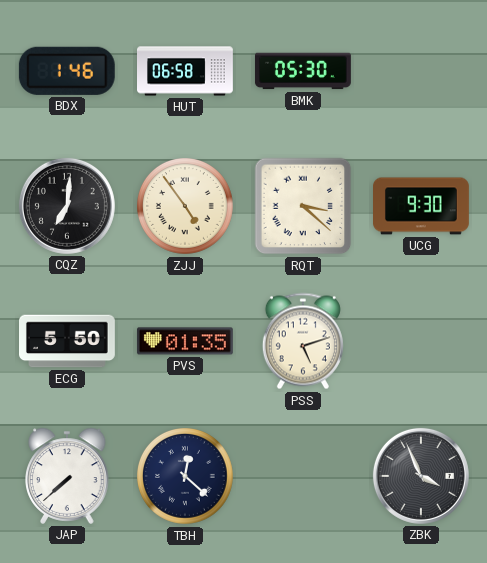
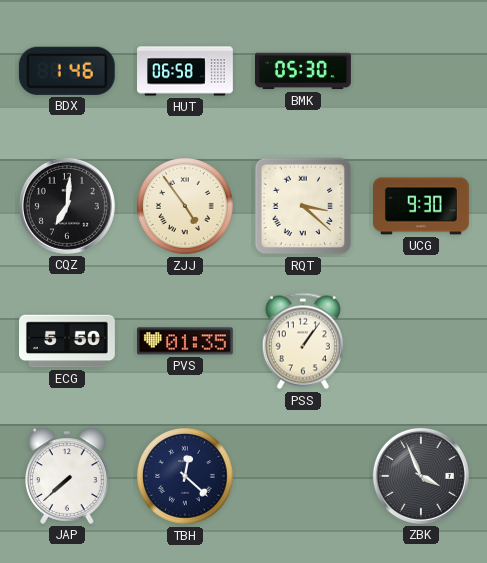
PSS: 5:12 -> 1:06 (303, 341)
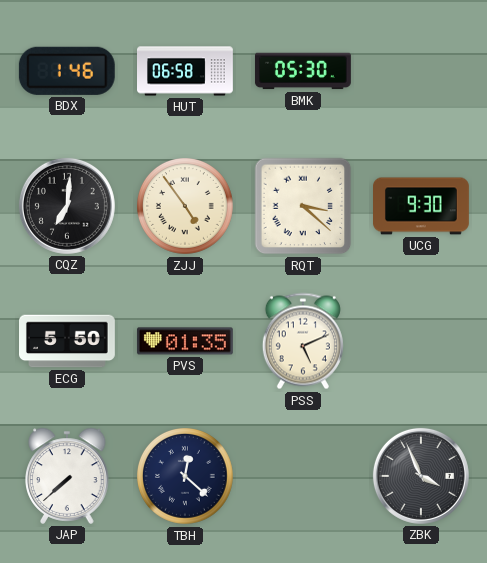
PSS: 1:06 -> 5:11 (303, 341)
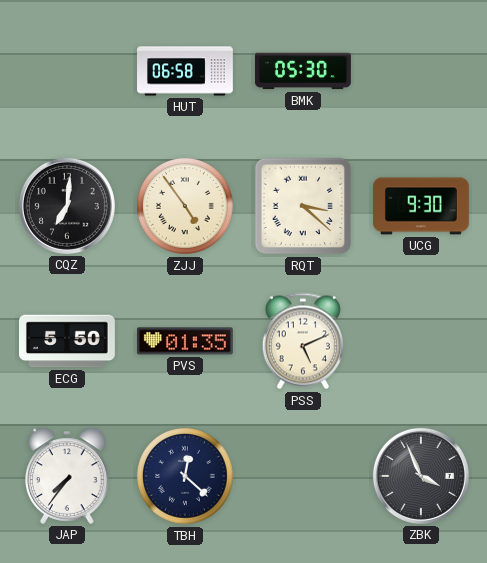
BDX: 1:46 -> none (67, 71)
JAP: 7:38 -> 7:36 (67, 476)
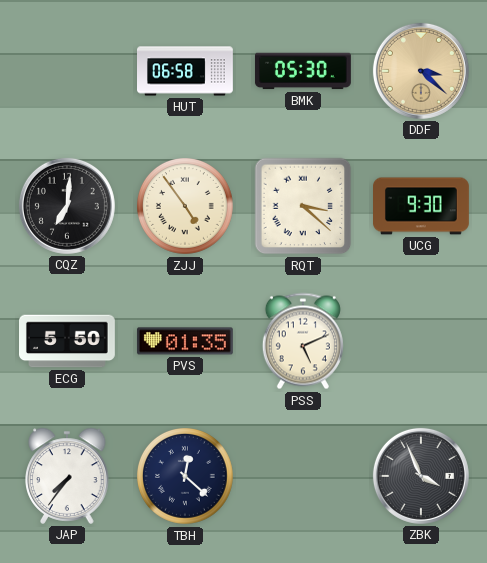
DDF: none -> 3:22 (421, 71)
